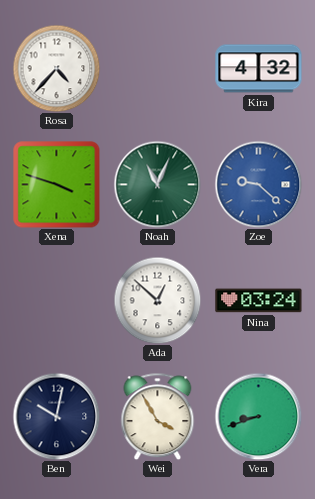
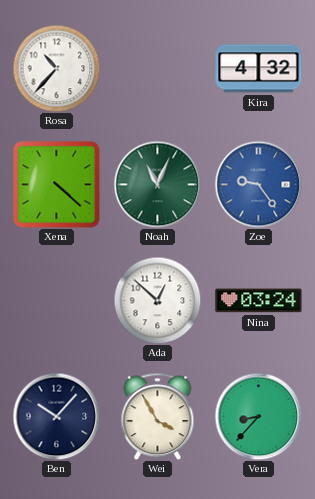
Rosa: 4:37 -> 10:37 (56, 68)
Xena: 3:48 -> 4:22 (57, 185)
Zoe: 9:22 -> 9:24 (258, 184)
Ben: 10:02 -> 10:07 (56, 416)
Vera: 8:42 -> 8:37 (258, 416)
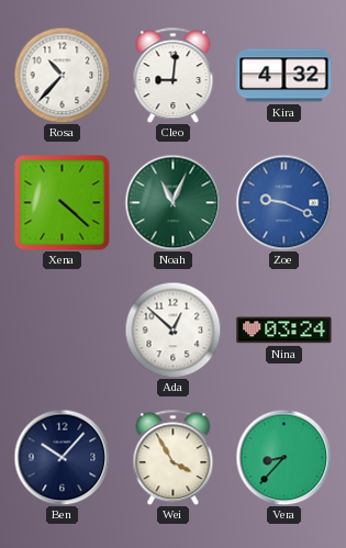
Cleo: none -> 9:01 (174, 75)
Zoe: 9:24 -> 9:19 (283, 202)
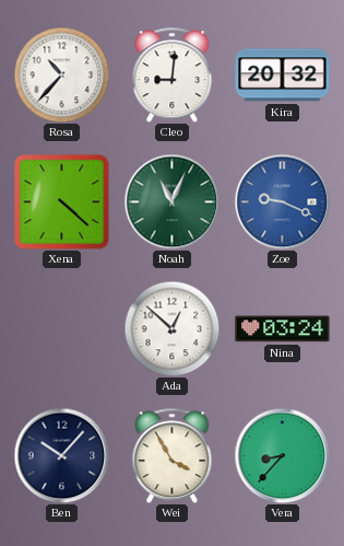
Kira: 4:32 -> 20:32 (283, 75)
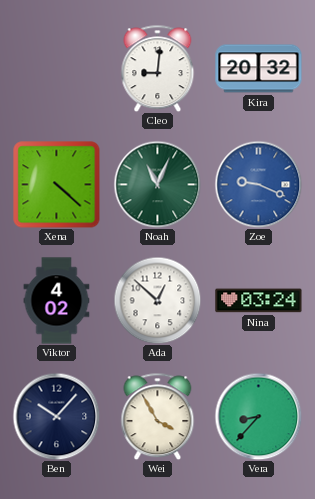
Rosa: 10:37 -> none (61, 74)
Viktor: none -> 4:02 (57, 301)
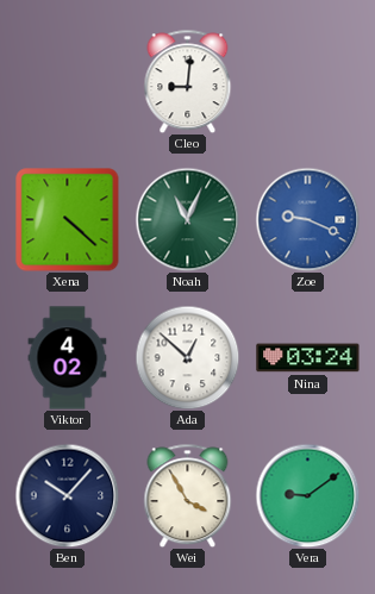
Kira: 20:32 -> none (259, 69)
Vera: 8:37 -> 9:09 (307, 495)
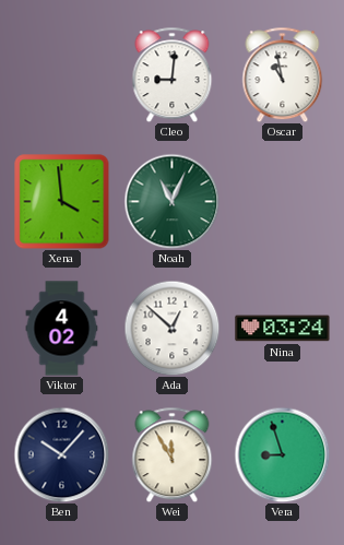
Oscar: none -> 10:58 (283, 74)
Xena: 4:22 -> 3:59 (62, 202)
Zoe: 9:19 -> none (307, 219)
Wei: 3:55 -> 11:55 (173, 454)
Vera: 9:09 -> 8:57 (282, 454)
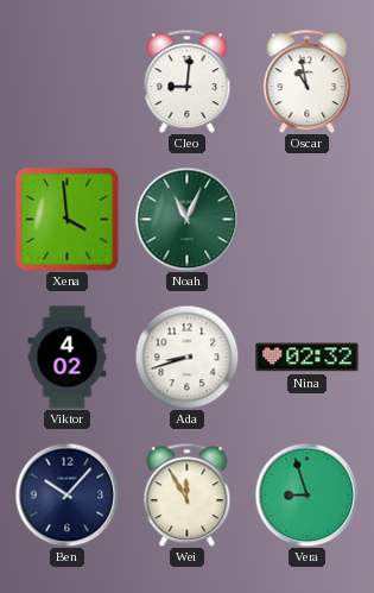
Ada: 12:52 -> 8:42 (186, 357)
Nina: 03:24 -> 02:32 (308, 358)
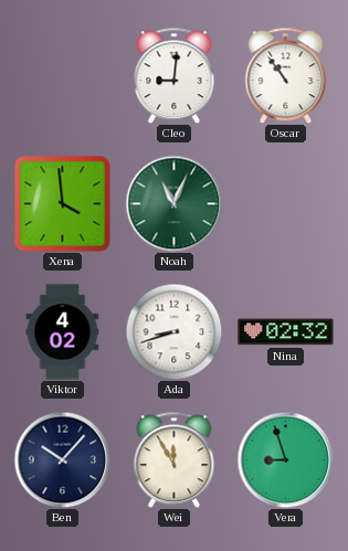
Oscar: 10:58 -> 10:54 (286, 75)
